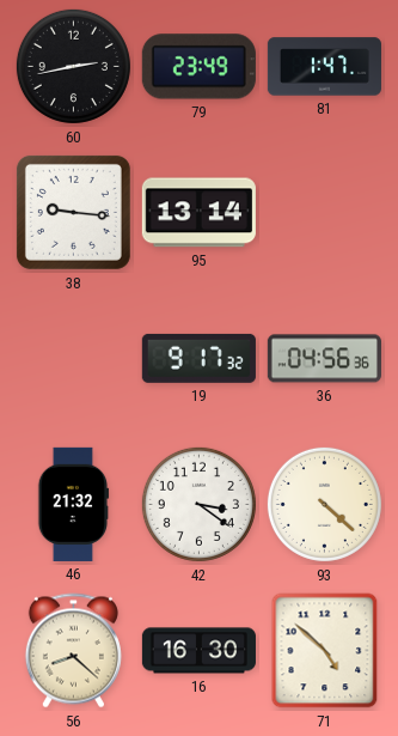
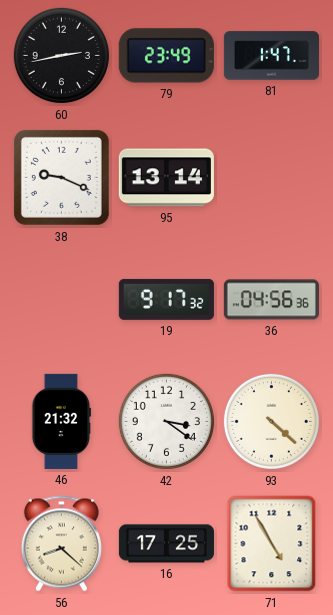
38: 9:16 -> 9:19 (61, 177)
16: 16:30 -> 17:25 (166, 544)
71: 4:52 -> 4:55 (272, 544)
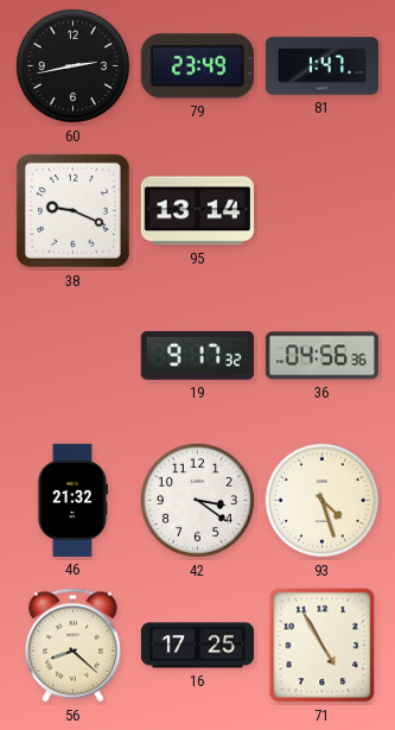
93: 4:22 -> 4:27 (321, 500)
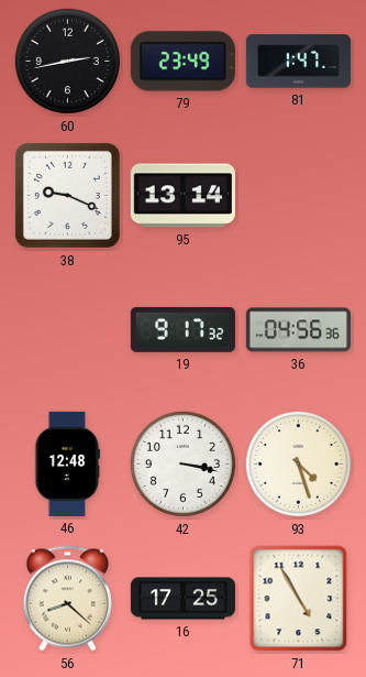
46: 21:32 -> 12:48 (67, 463)
42: 3:21 -> 3:17 (182, 463)
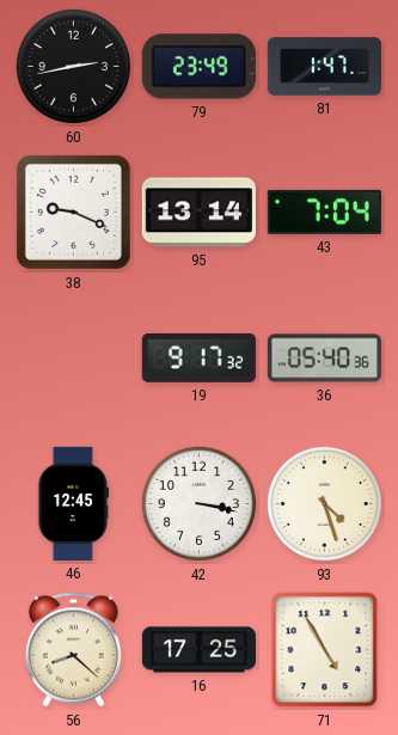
43: none -> 7:04 (324, 212)
36: 04:56 -> 05:40 (324, 359)
46: 12:48 -> 12:45 (73, 503)
